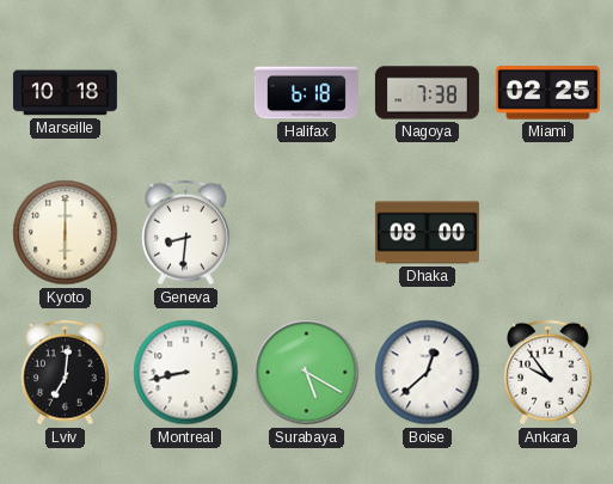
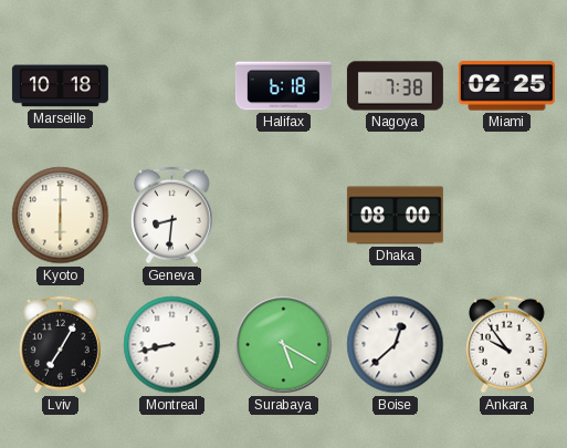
Lviv: 7:01 -> 7:05 (61, 345)
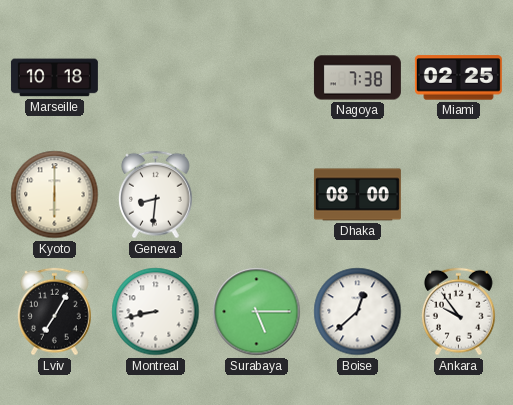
Halifax: 6:18 -> none (283, 86)
Surabaya: 5:20 -> 5:15 (257, 312)
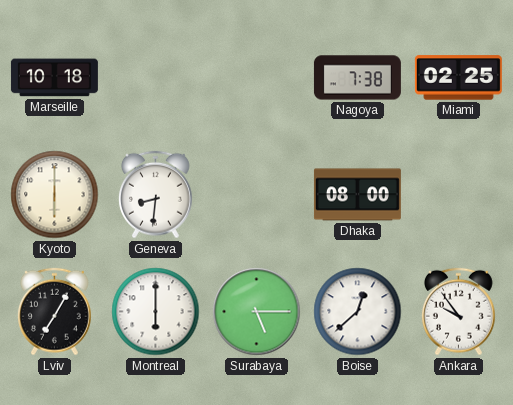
Montreal: 8:43 -> 6:00 (156, 312)
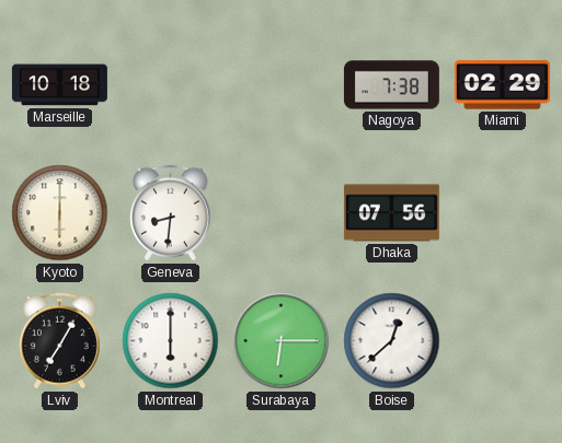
Miami: 02:25 -> 02:29 (502, 85)
Dhaka: 08:00 -> 07:56 (391, 213)
Surabaya: 5:15 -> 6:15 (282, 341)
Ankara: 9:54 -> none (459, 312)
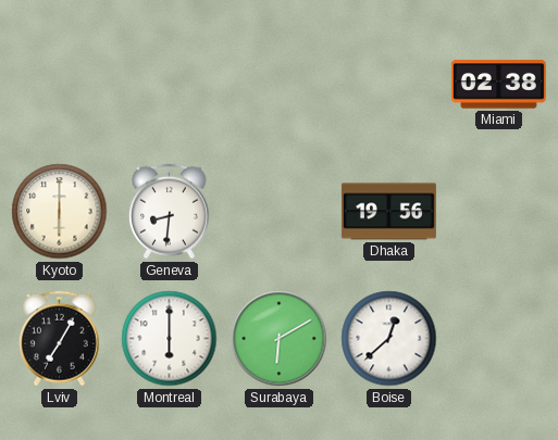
Marseille: 10:18 -> none (59, 85)
Nagoya: 7:38 -> none (391, 85)
Miami: 02:29 -> 02:38 (498, 85)
Dhaka: 07:56 -> 19:56 (388, 212)
Surabaya: 6:15 -> 6:10 (280, 339)
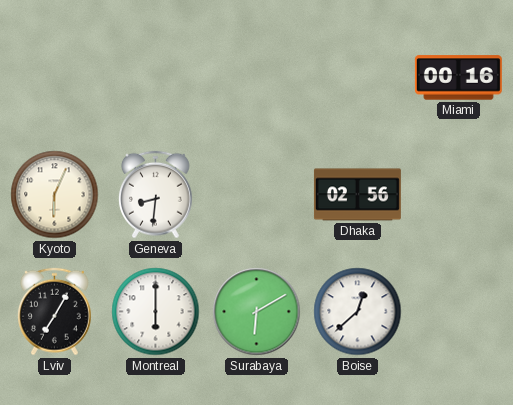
Miami: 02:38 -> 00:16 (458, 78)
Kyoto: 6:00 -> 6:04 (55, 195)
Dhaka: 19:56 -> 02:56 (357, 195)
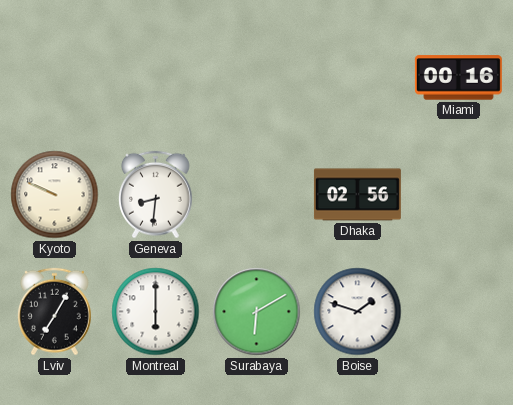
Kyoto: 6:04 -> 9:49 (55, 195)
Boise: 12:38 -> 1:48 (358, 312)
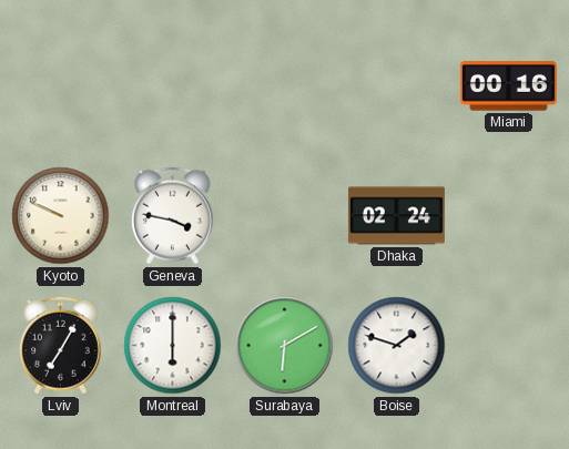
Geneva: 8:31 -> 3:47 (173, 216)
Dhaka: 02:56 -> 02:24 (396, 216)
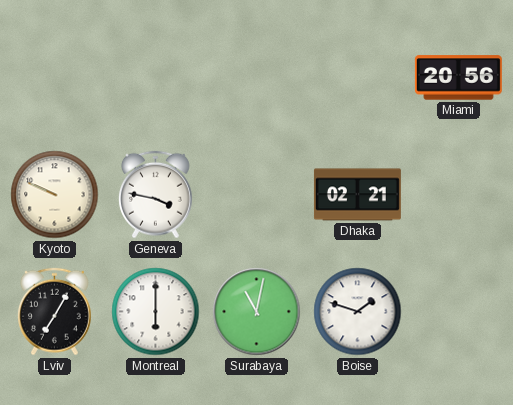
Miami: 00:16 -> 20:56 (458, 78)
Dhaka: 02:24 -> 02:21 (357, 195)
Surabaya: 6:10 -> 11:02 (257, 312)
